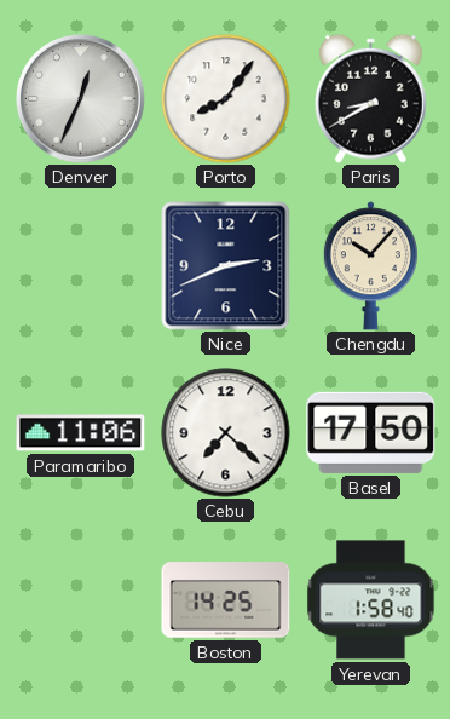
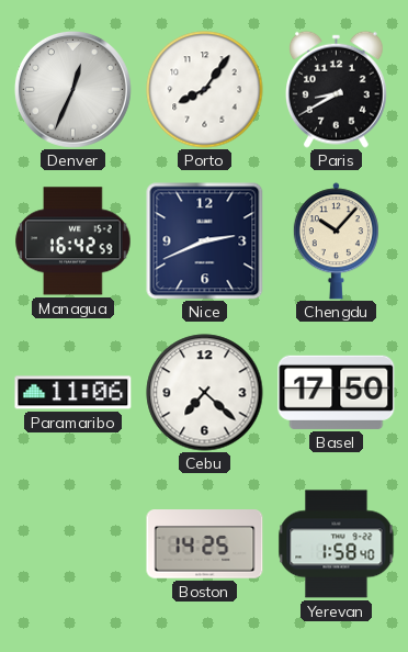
Managua: none -> 16:42 (73, 241)
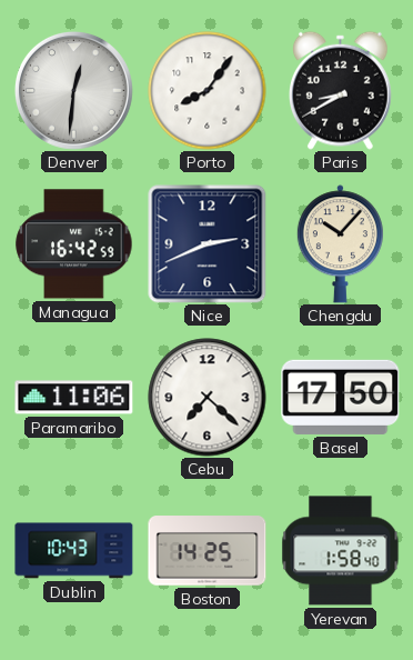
Denver: 12:34 -> 12:31 (73, 90)
Dublin: none -> 10:43 (74, 551)
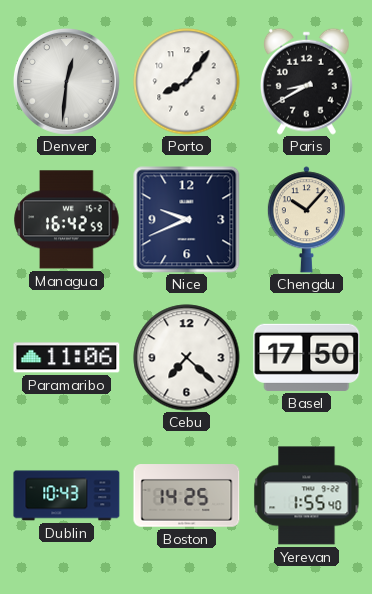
Nice: 2:41 -> 9:41 (187, 220)
Yerevan: 1:58 -> 1:55 (307, 496)
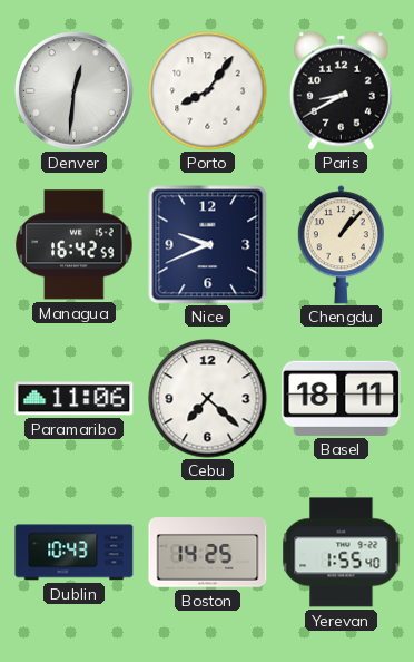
Chengdu: 10:07 -> 1:07 (341, 245)
Basel: 17:50 -> 18:11 (342, 398)
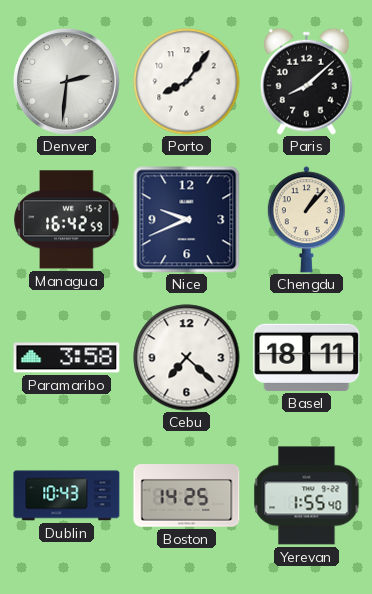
Denver: 12:31 -> 2:31 (66, 81)
Paris: 8:40 -> 8:08 (307, 81)
Paramaribo: 11:06 -> 3:58 (67, 358)
